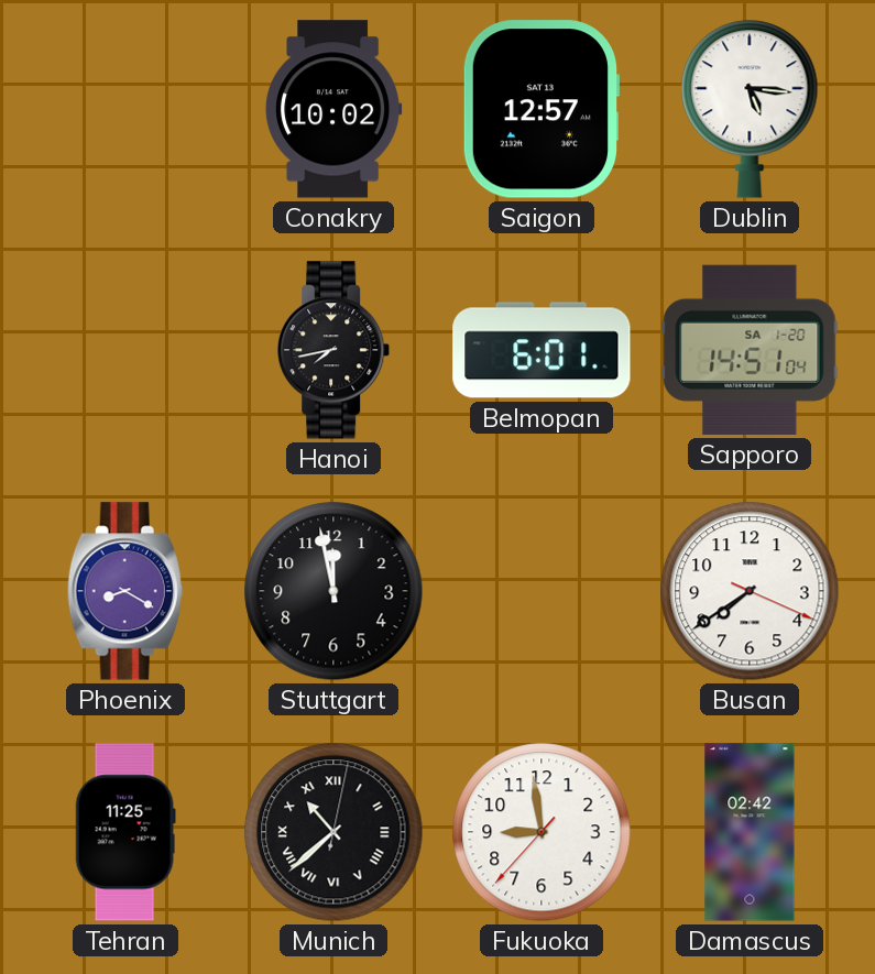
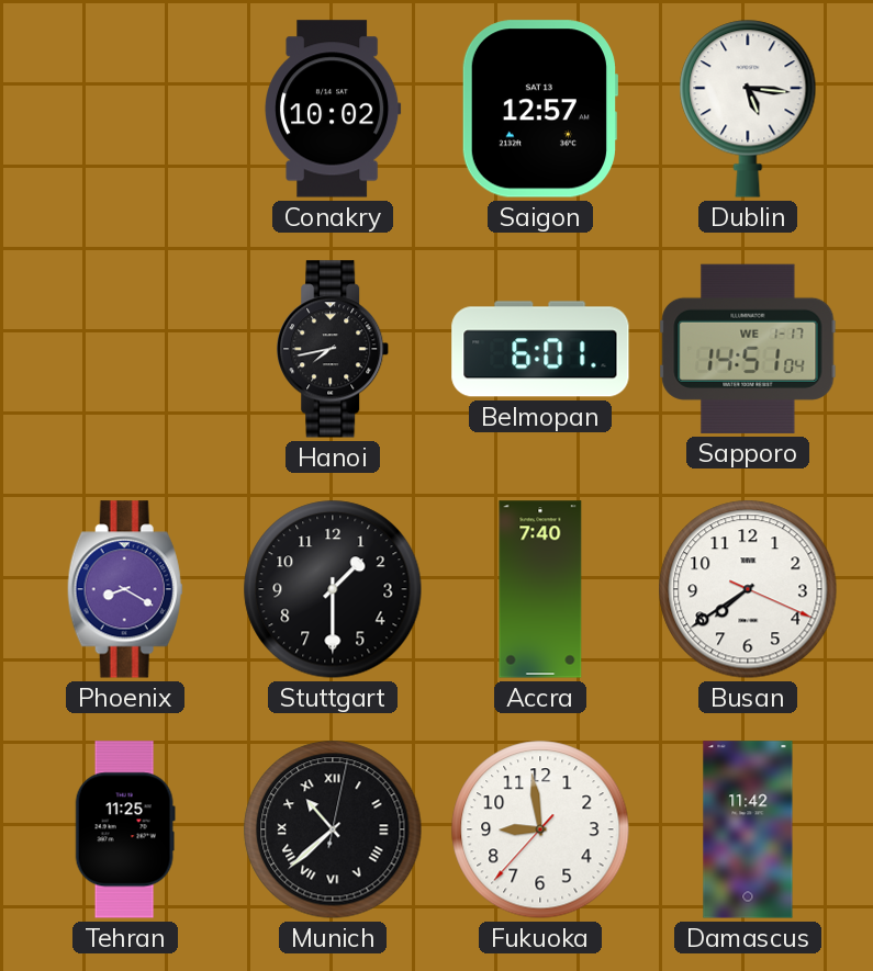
Sapporo date: SA 1-20 -> WE 1-17 (748, 349)
Stuttgart: 11:58 -> 1:30 (333, 589)
Accra: none -> 7:40 (540, 589)
Damascus: 02:42 -> 11:42 (748, 829)
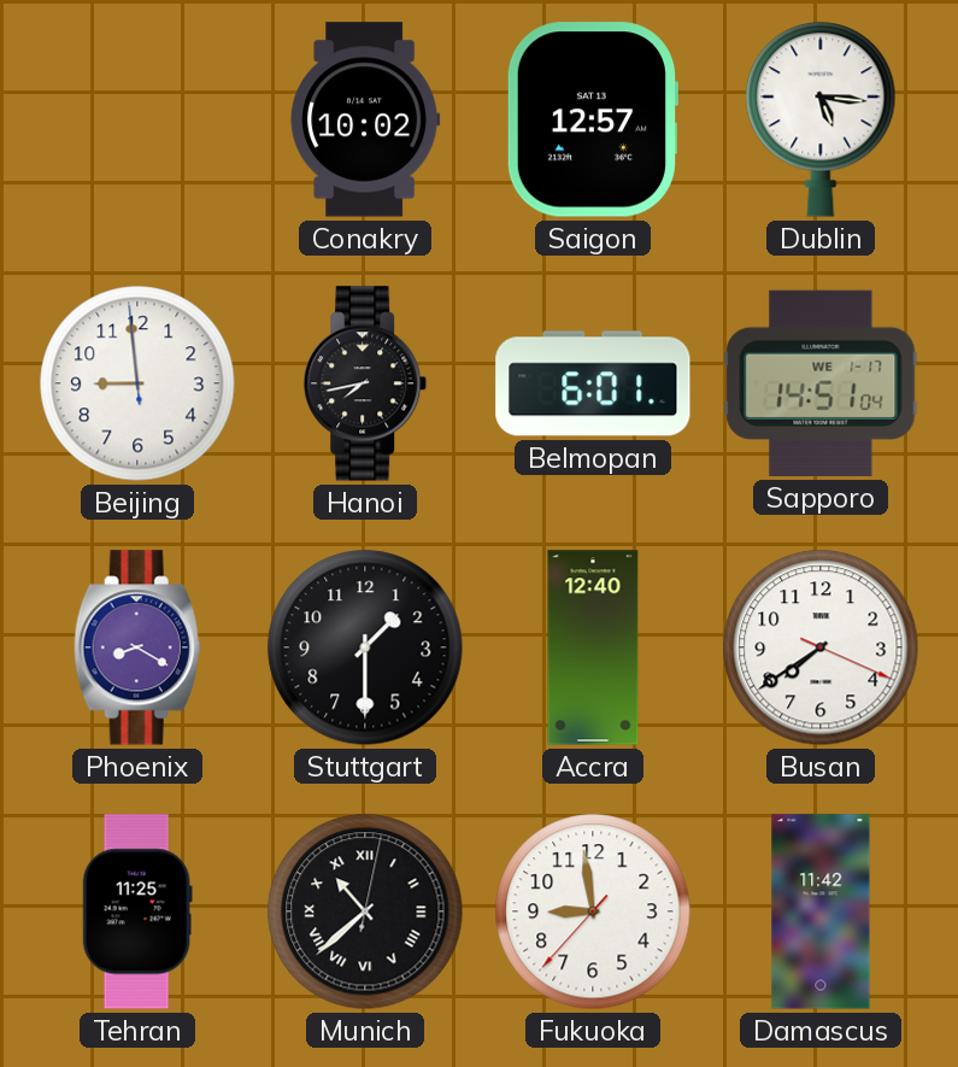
Beijing: none -> 8:58 (137, 383)
Accra: 7:40 -> 12:40 (593, 647)
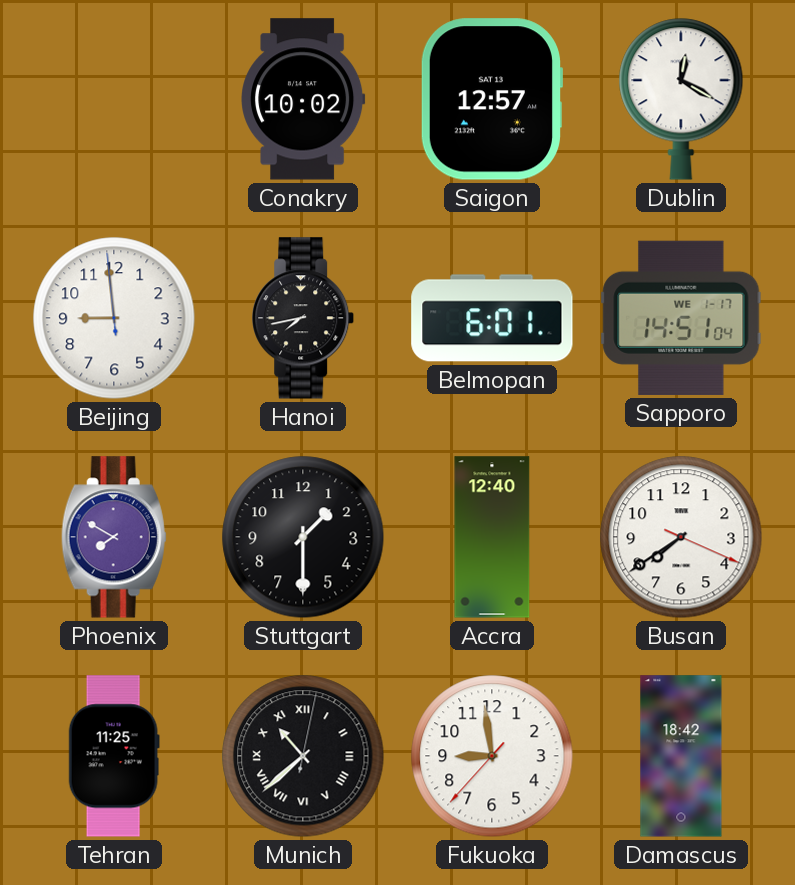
Dublin: 5:16 -> 12:20 (681, 99)
Phoenix: 8:20 -> 7:50 (114, 537)
Damascus: 11:42 -> 18:42 (681, 756)
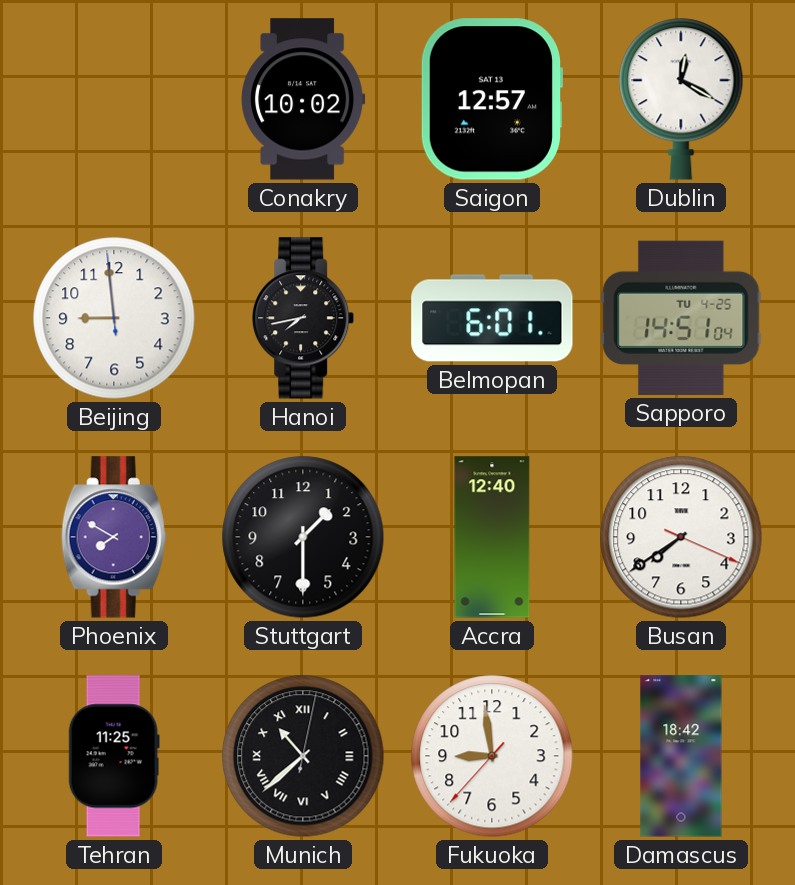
Sapporo date: WE 1-17 -> TU 4-25 (681, 318)
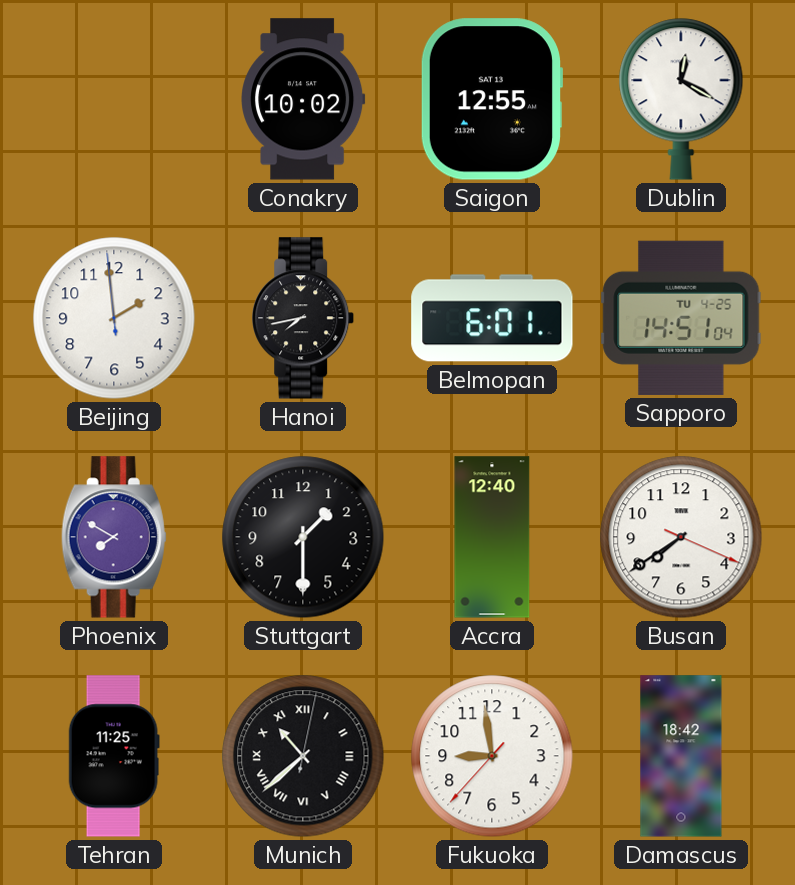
Saigon: 12:57 -> 12:55 (491, 99)
Beijing: 8:58 -> 1:58 (114, 318)
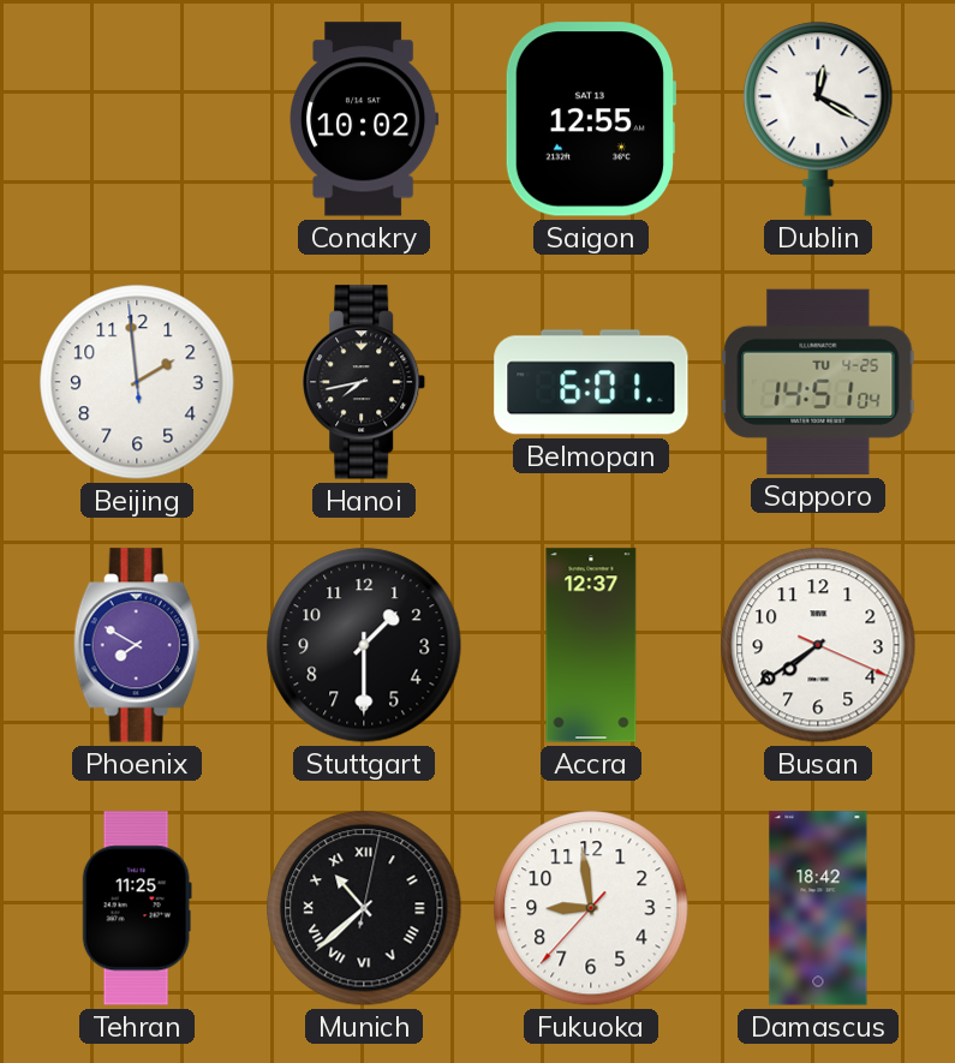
Accra: 12:40 -> 12:37 (591, 645)
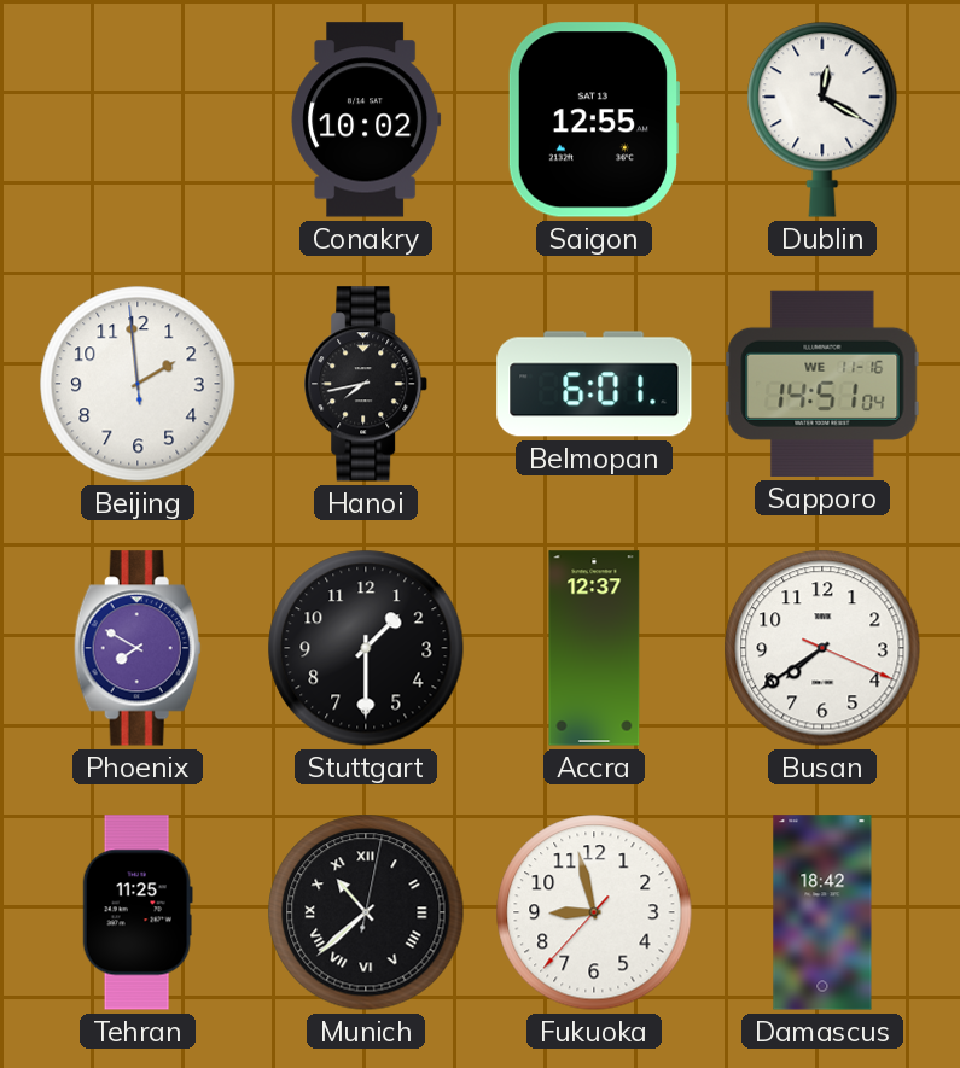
Sapporo date: TU 4-25 -> WE 11-16 (822, 384)
Fukuoka: 8:58 -> 8:57 (594, 912)
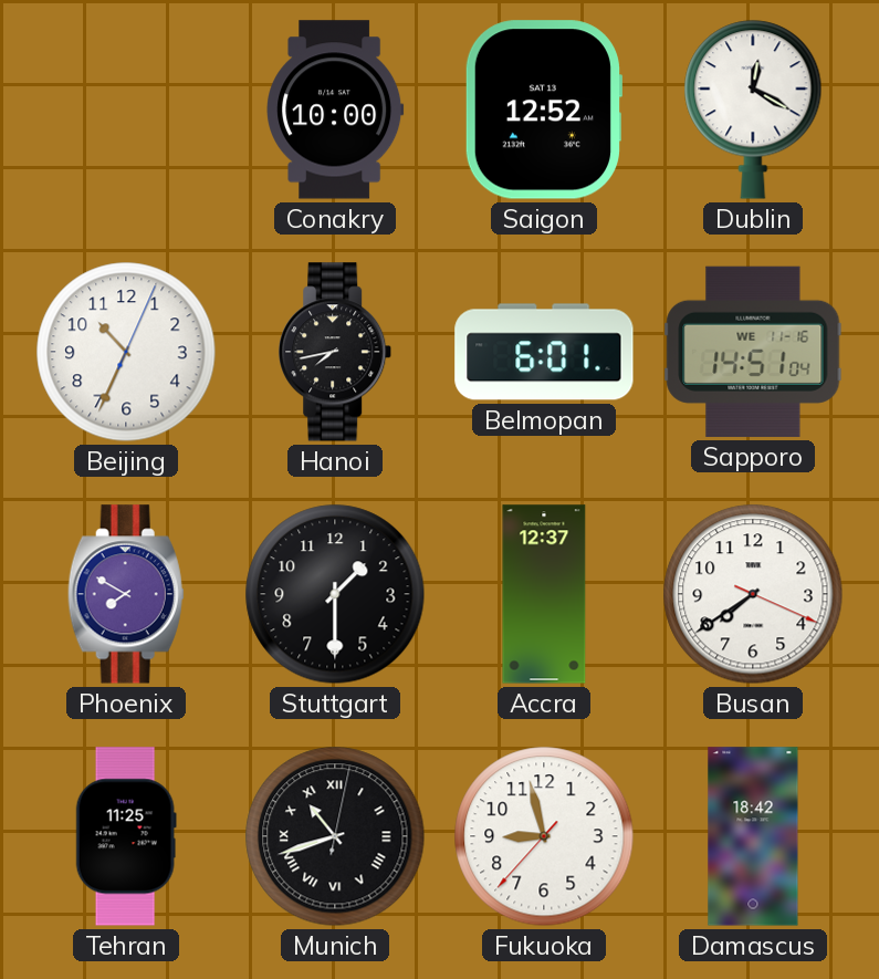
Conakry: 10:02 -> 10:00 (335, 110)
Saigon: 12:55 -> 12:52 (543, 110)
Beijing: 1:58 -> 10:34 (126, 352)
Munich: 10:38 -> 10:42 (335, 836)
